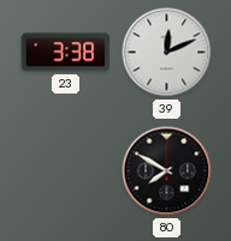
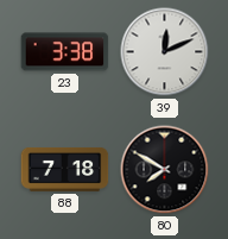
88: none -> 7:18 (65, 170)
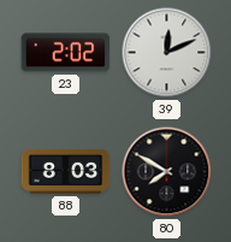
23: 3:38 -> 2:02 (66, 53)
88: 7:18 -> 8:03 (66, 172)
